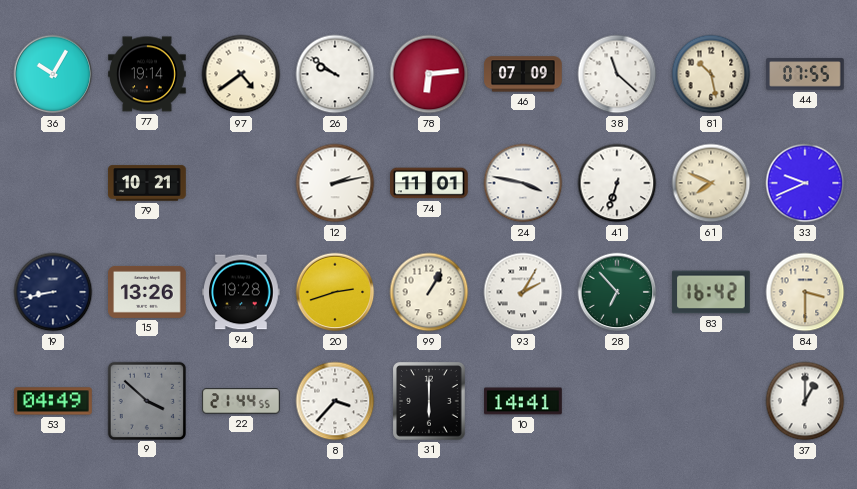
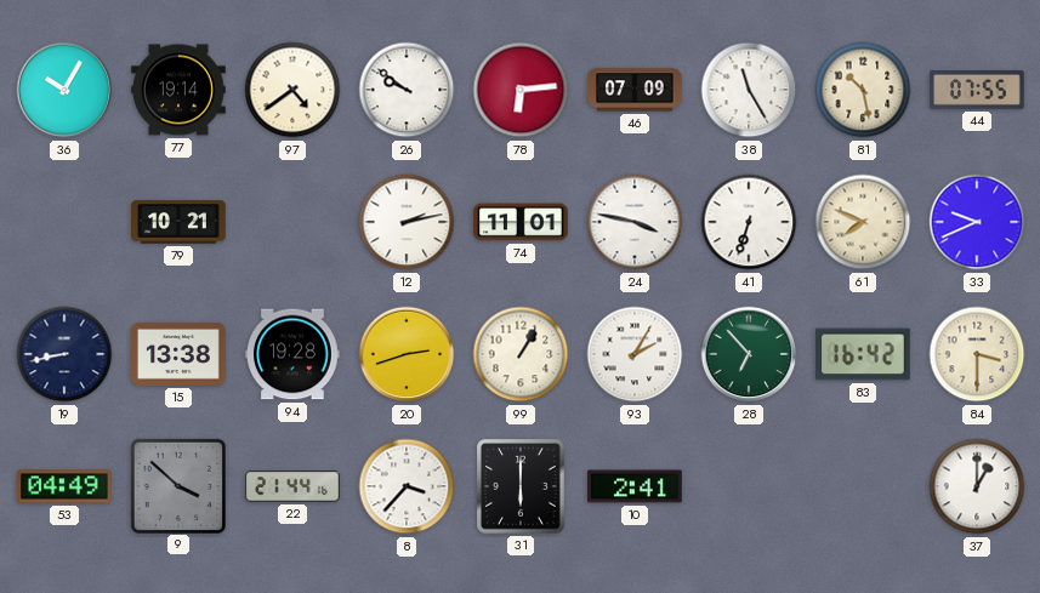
38: 11:22 -> 11:25 (749, 90)
15: 13:26 -> 13:38 (178, 354)
22: 21:44:55 -> 21:44:16 (292, 486)
10: 14:41 -> 2:41 (635, 486)
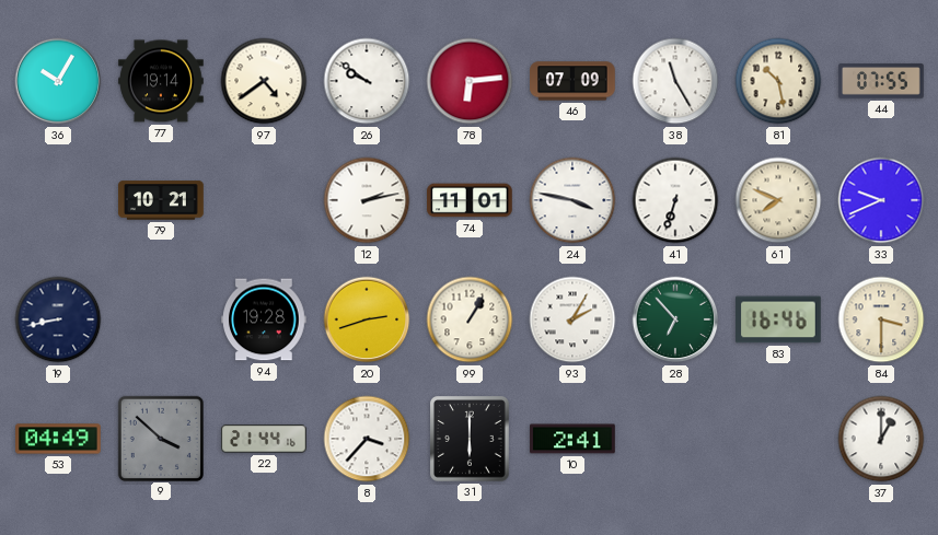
15: 13:38 -> none (178, 354)
83: 16:42 -> 16:46 (778, 319)
